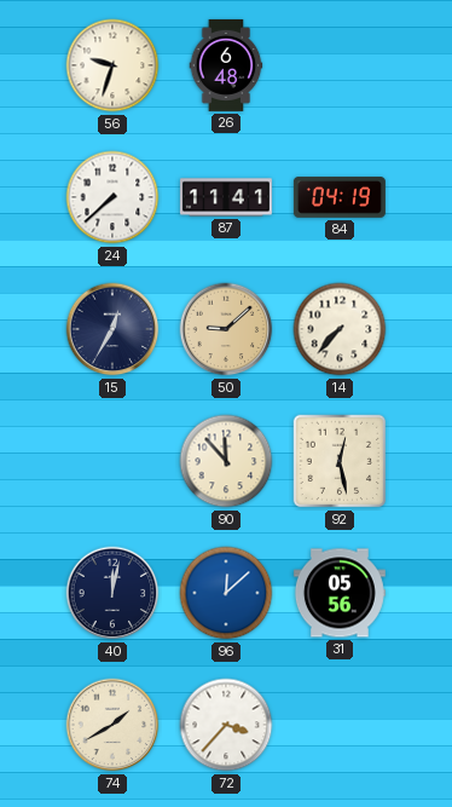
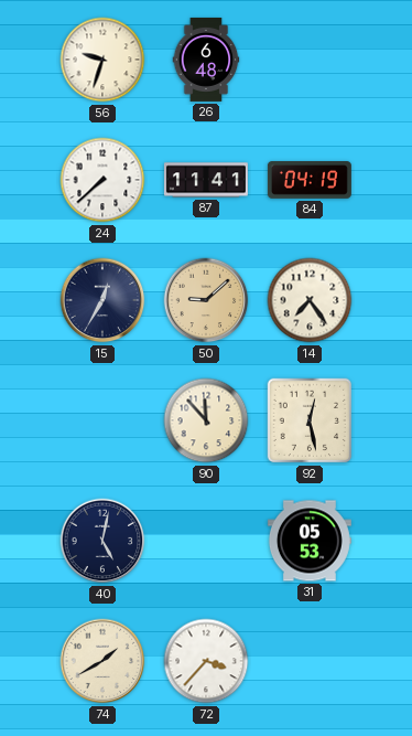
14: 7:37 -> 7:24 (310, 300)
40: 12:02 -> 5:02 (102, 541)
96: 12:08 -> none (226, 593)
31: 05:56 -> 05:53 (310, 541)
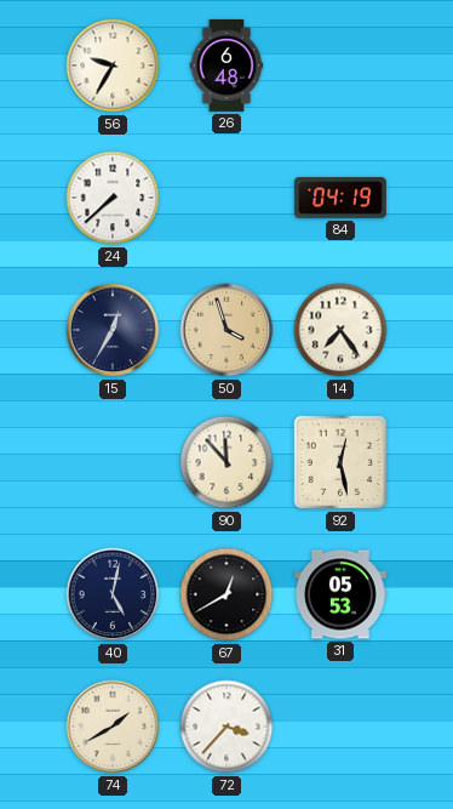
56: 9:33 -> 9:35 (113, 65)
87: 11:41 -> none (206, 180)
50: 9:08 -> 3:57 (226, 330)
67: none -> 12:40 (226, 594)
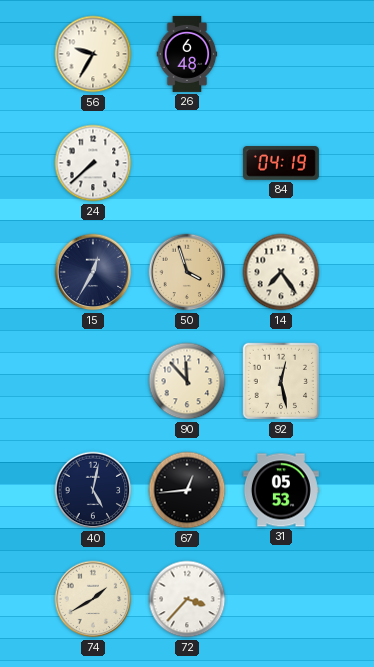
67: 12:40 -> 12:44 (187, 490)
